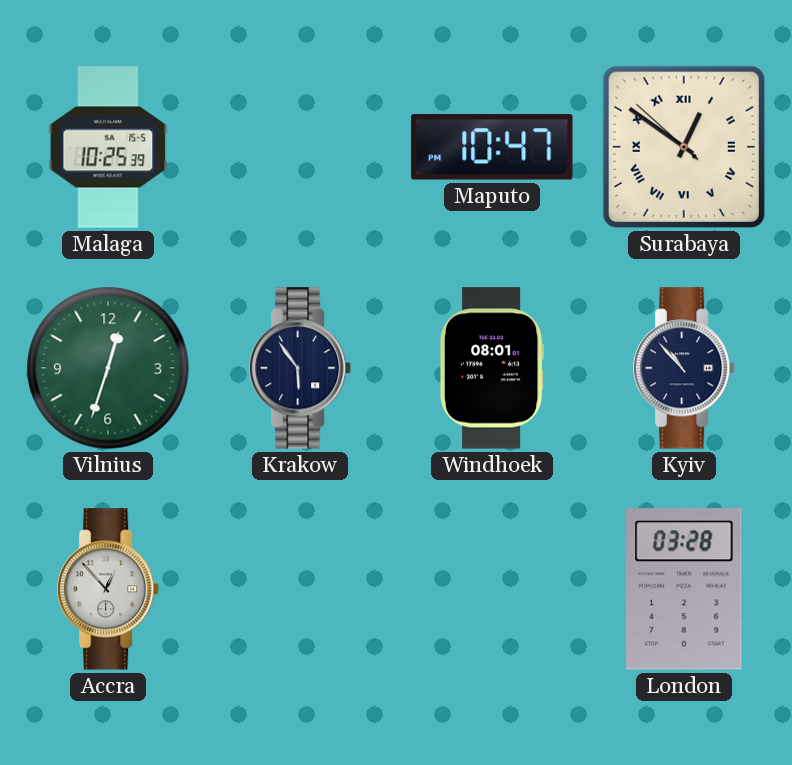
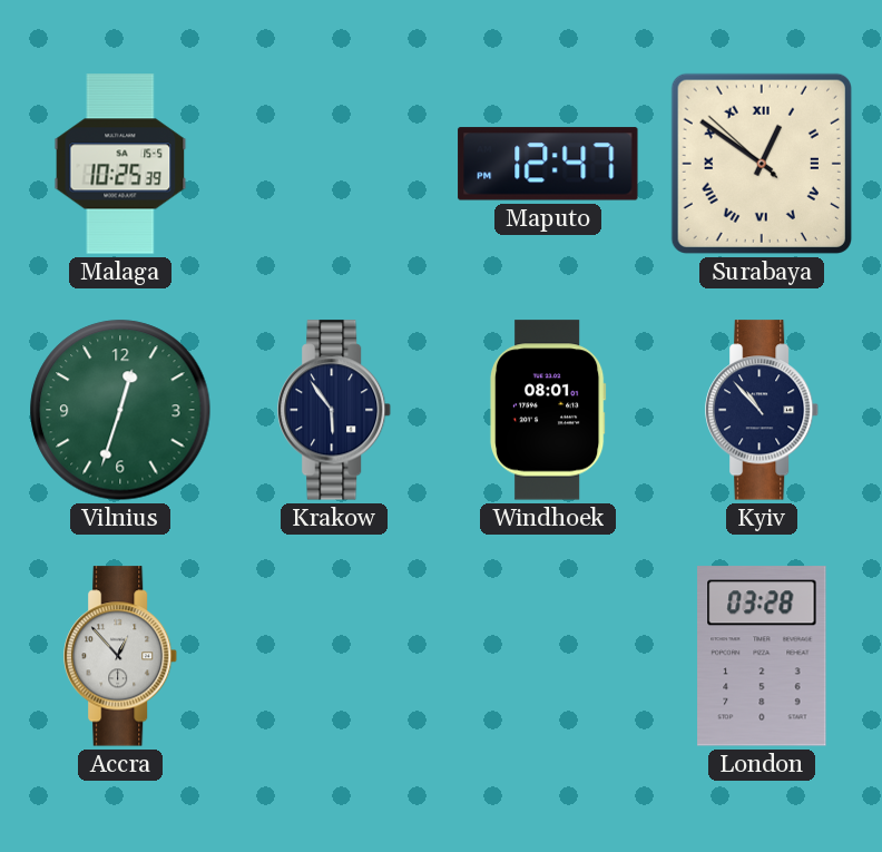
Maputo: 10:47 -> 12:47 (548, 164)
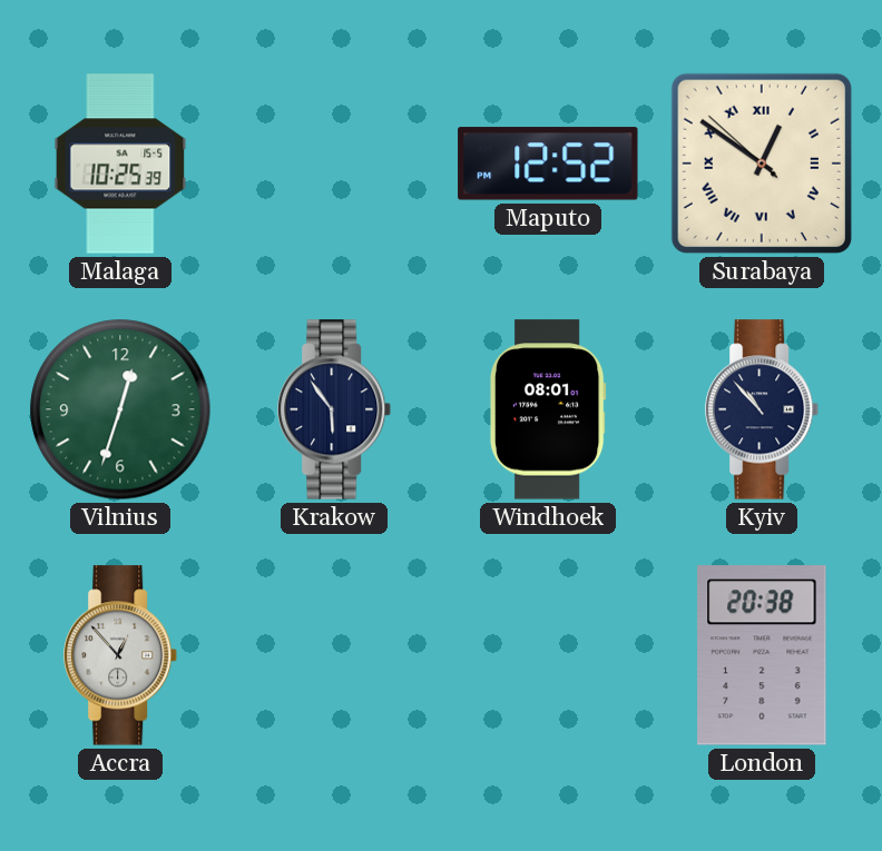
Maputo: 12:47 -> 12:52 (548, 164)
London: 03:28 -> 20:38 (762, 655)
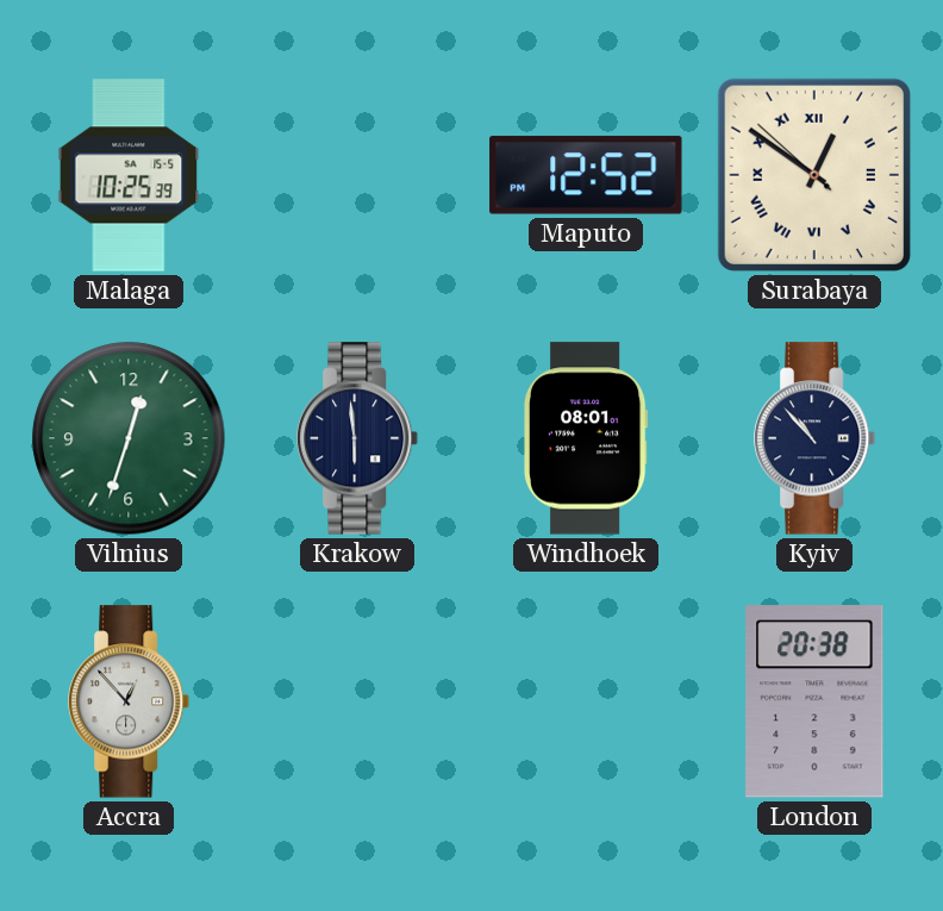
Krakow: 5:54 -> 5:59 (358, 438)
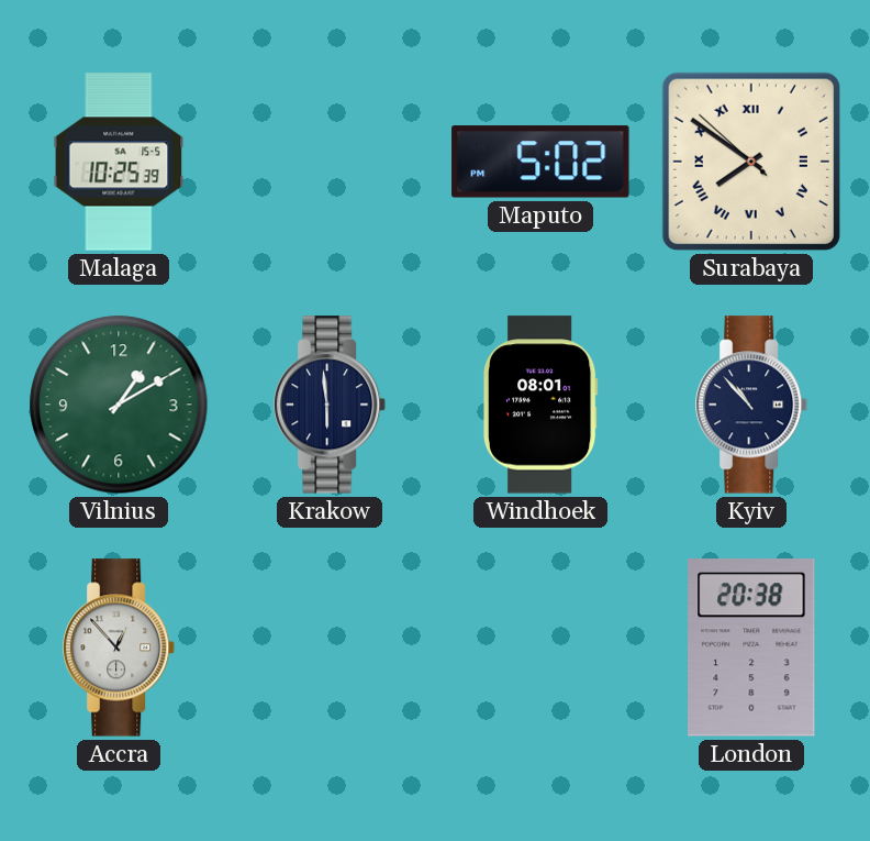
Maputo: 12:52 -> 5:02 (540, 162)
Surabaya: 12:50 -> 7:50 (751, 162)
Vilnius: 12:33 -> 1:10 (119, 405)
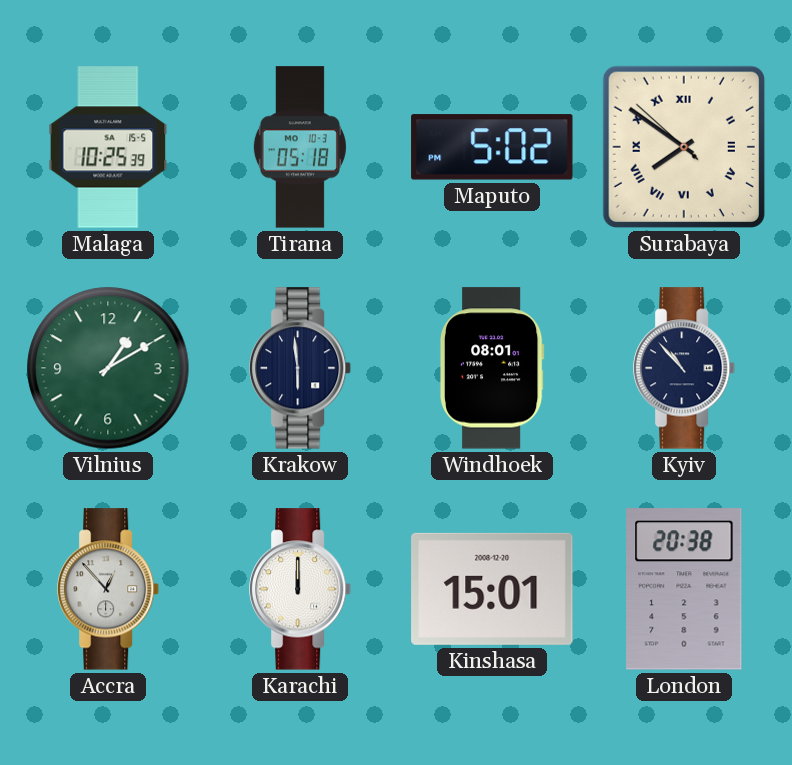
Tirana: none -> 05:18 (300, 147)
Karachi: none -> 12:00 (301, 589)
Kinshasa: none -> 15:01 (492, 589)
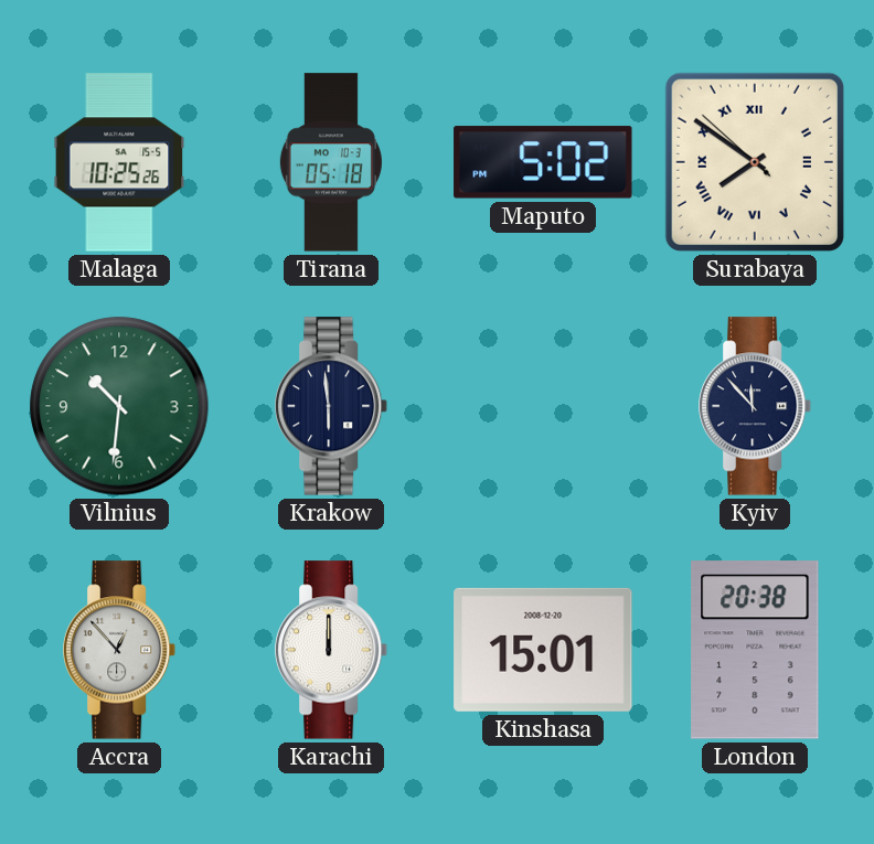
Malaga: 10:25:39 -> 10:25:26 (119, 162)
Vilnius: 1:10 -> 10:31 (119, 406)
Windhoek: 08:01 -> none (492, 368)
Kyiv: 10:53 -> 11:53 (756, 406)
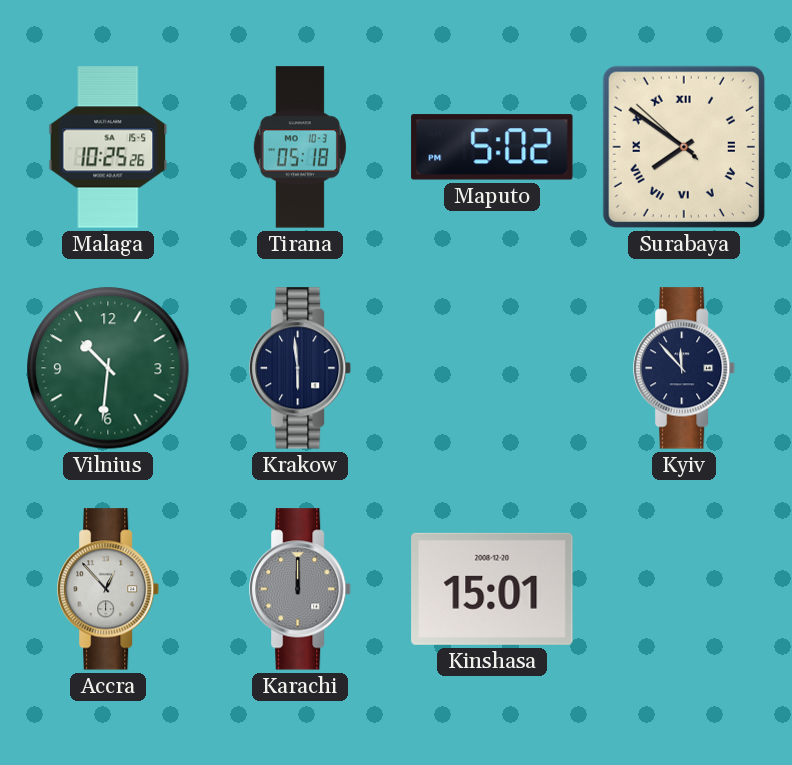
Karachi dial: white -> grey (301, 589)
London: 20:38 -> none (755, 650)
